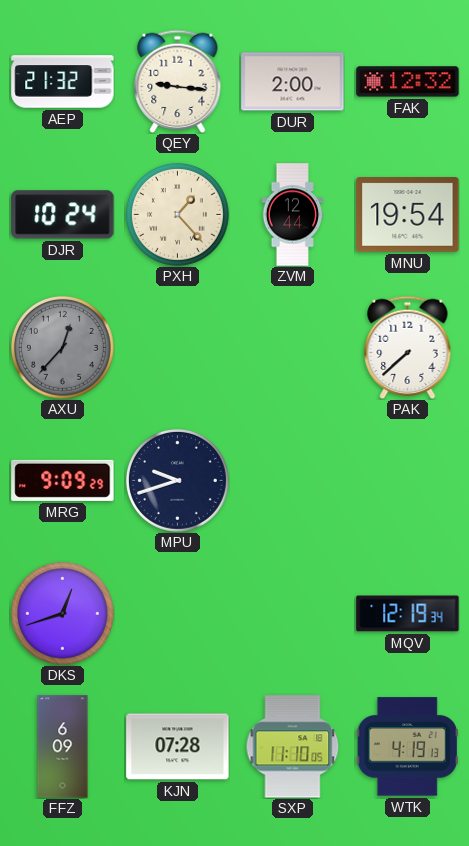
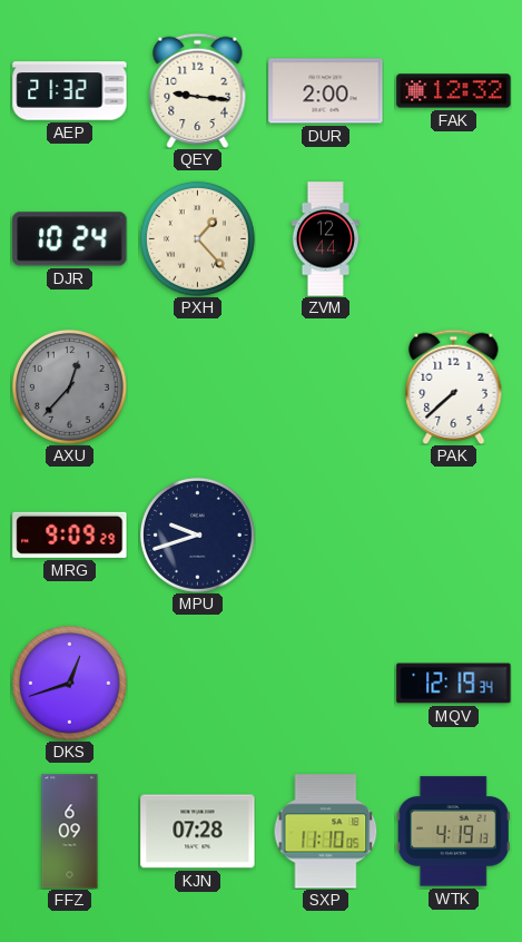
MNU: 19:54 -> none (408, 215)
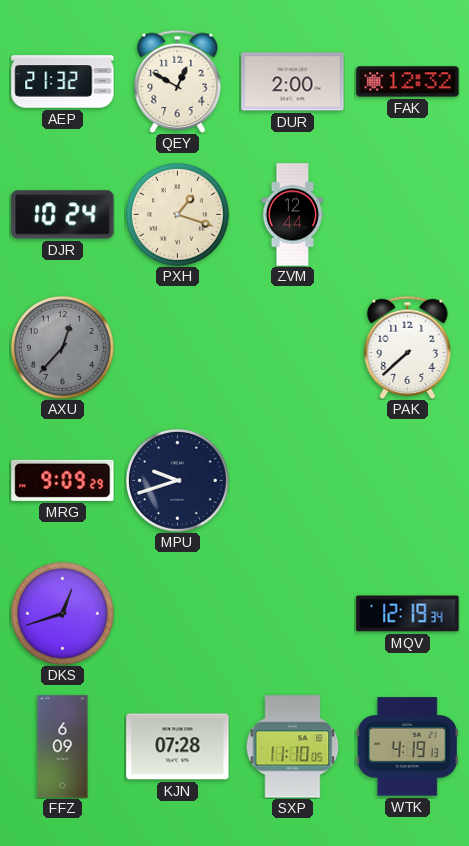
QEY: 9:16 -> 12:50 (178, 81)
PXH: 1:23 -> 1:18 (177, 214)
